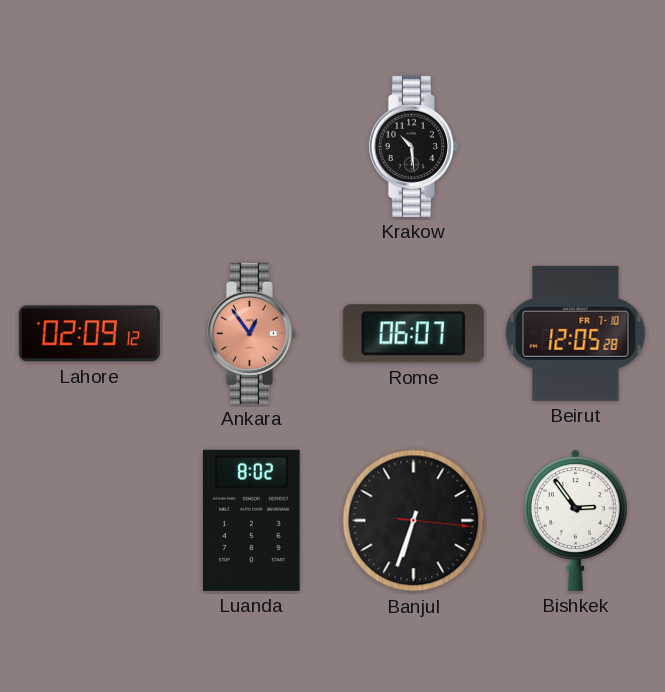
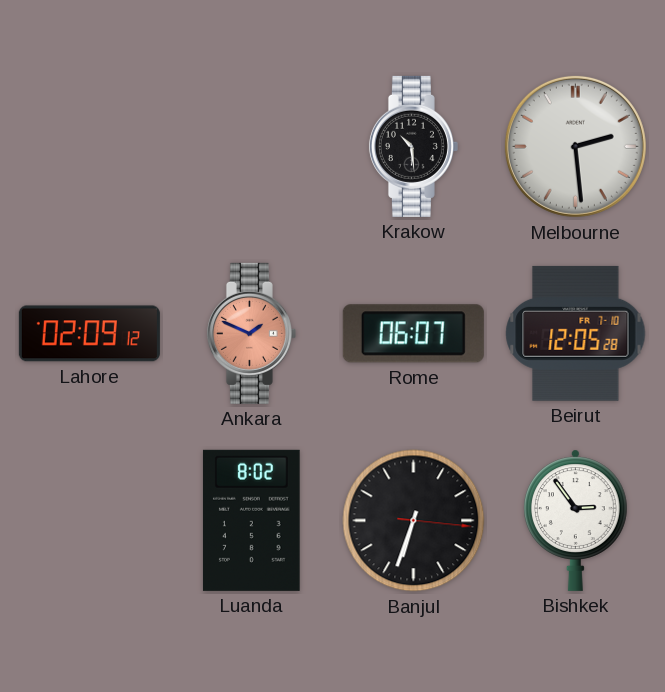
Melbourne: none -> 2:29 (575, 146)
Ankara: 12:54 -> 1:49 (251, 333)
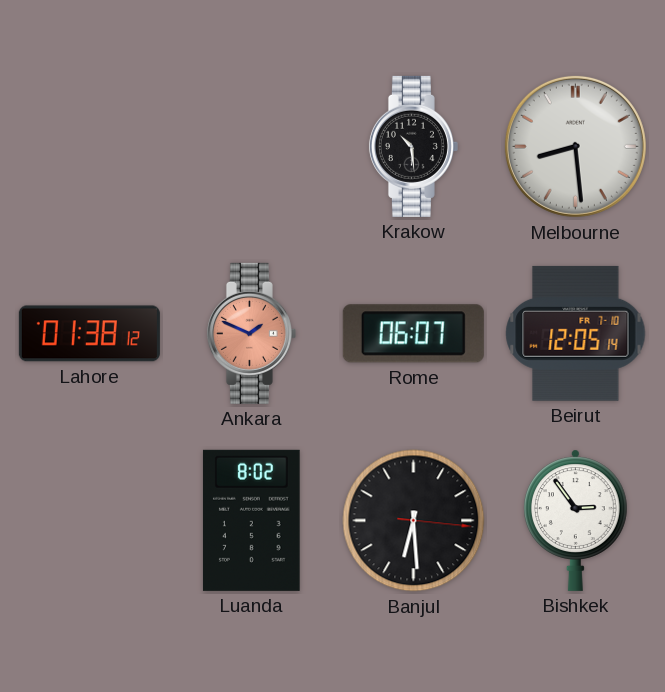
Melbourne: 2:29 -> 8:29 (575, 146)
Lahore: 02:09 -> 01:38 (89, 334)
Beirut: 12:05:28 -> 12:05:14 (576, 333)
Banjul: 6:33 -> 6:29 (414, 521)
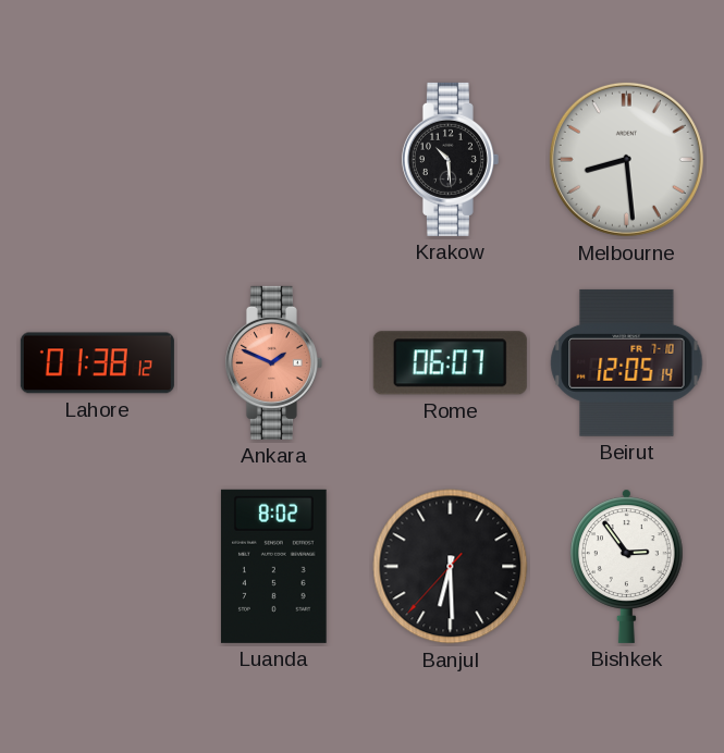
Banjul: 6:29:16 -> 6:29:37 (451, 567)
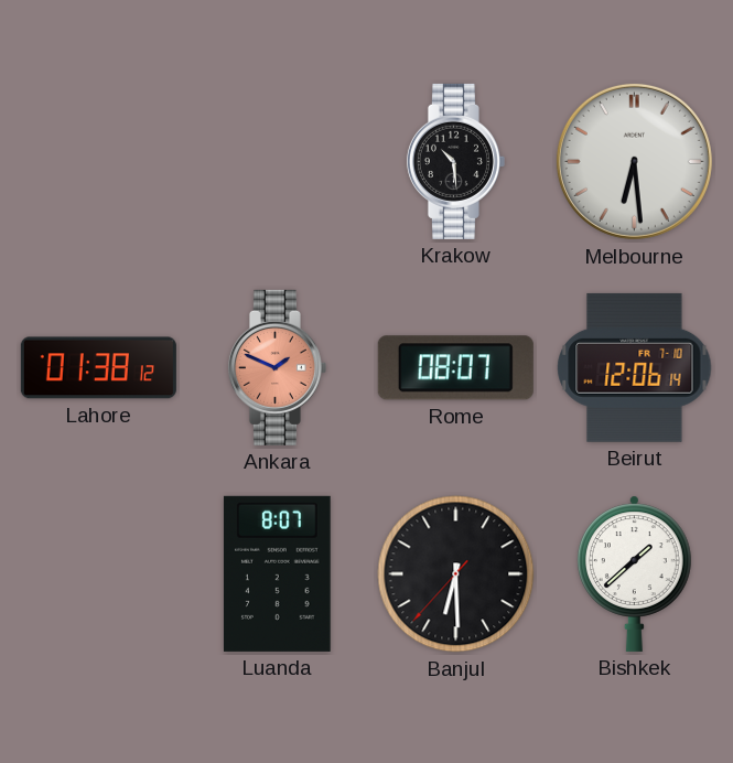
Melbourne: 8:29 -> 6:29 (634, 161)
Rome: 06:07 -> 08:07 (455, 368)
Beirut: 12:05 -> 12:06 (635, 367)
Luanda: 8:02 -> 8:07 (277, 573)
Bishkek: 2:54 -> 1:38 (634, 573)
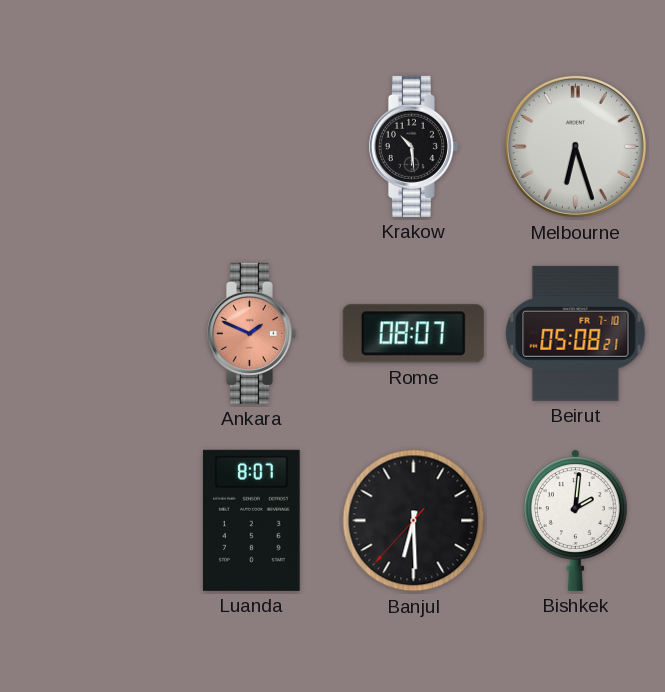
Melbourne: 6:29 -> 6:27 (575, 146)
Lahore: 01:38 -> none (98, 368)
Beirut: 12:06 -> 05:08 (576, 333)
Bishkek: 1:38 -> 2:01 (575, 520)
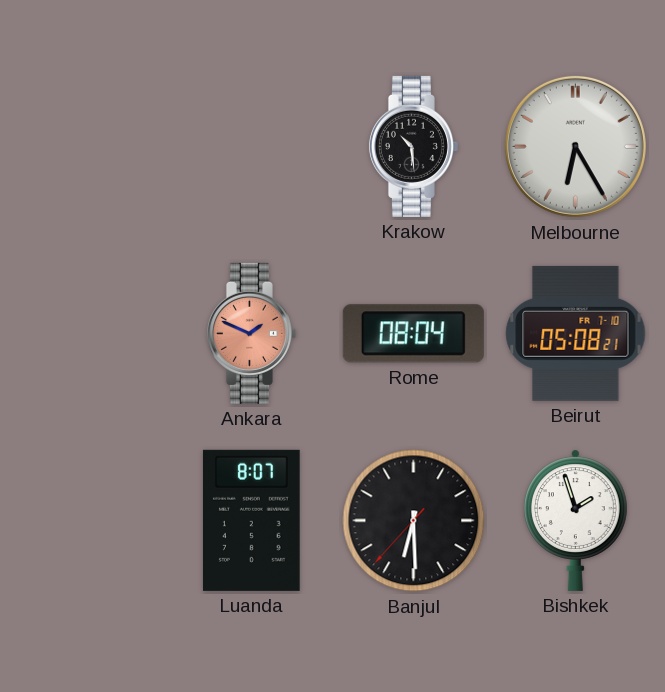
Melbourne: 6:27 -> 6:25 (575, 146)
Rome: 08:07 -> 08:04 (413, 334)
Bishkek: 2:01 -> 1:57 (575, 520)
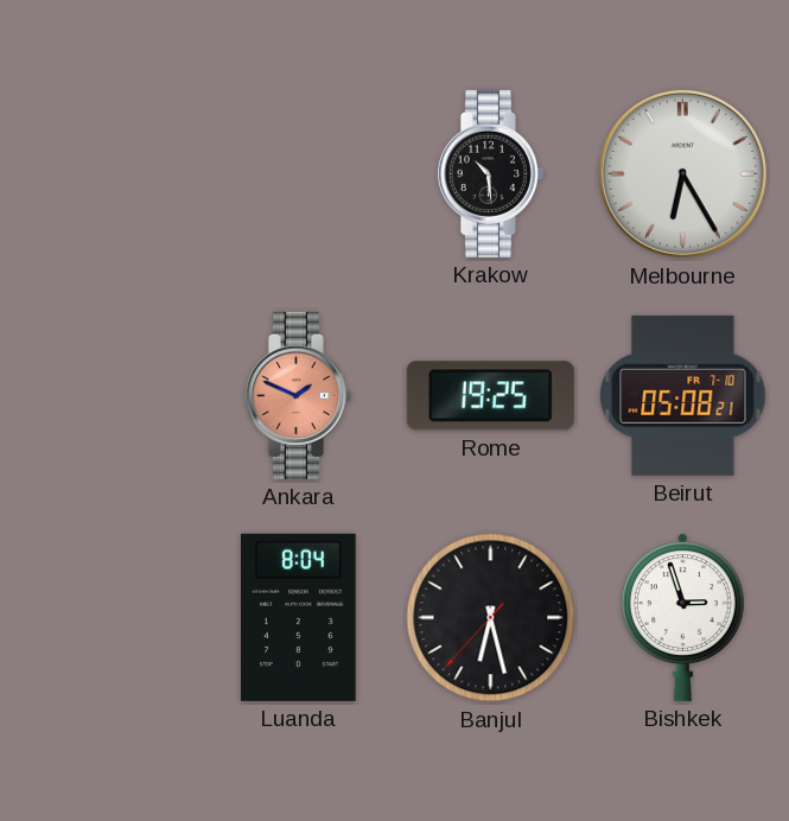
Rome: 08:04 -> 19:25 (490, 396)
Luanda: 8:07 -> 8:04 (298, 617)
Banjul: 6:29 -> 6:27 (491, 618)
Bishkek: 1:57 -> 2:57 (682, 617)
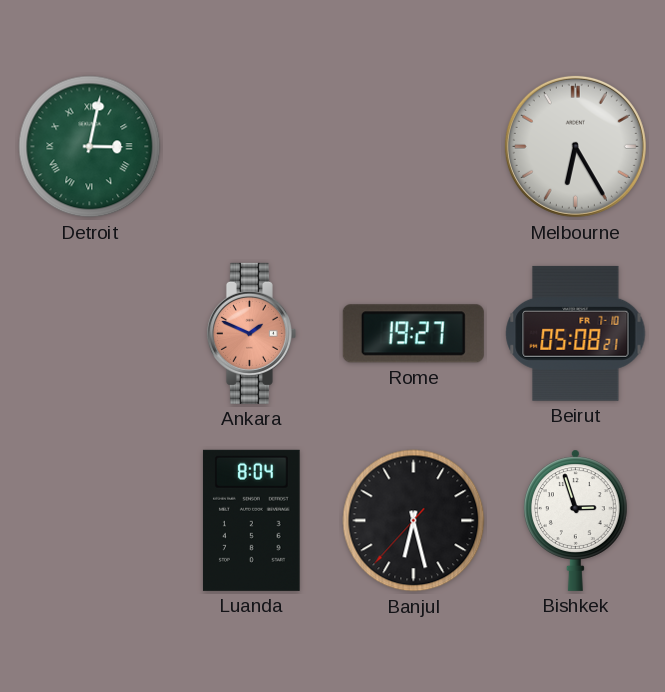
Detroit: none -> 3:02 (90, 147)
Krakow: 10:29 -> none (490, 173)
Rome: 19:25 -> 19:27 (413, 334)
